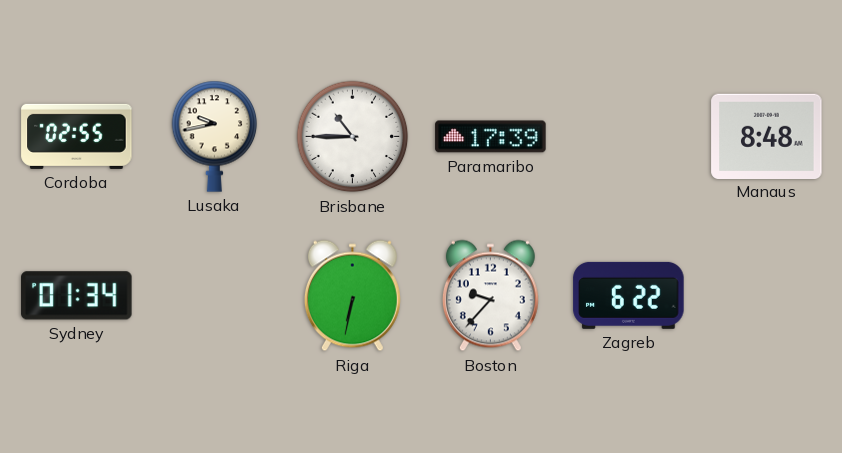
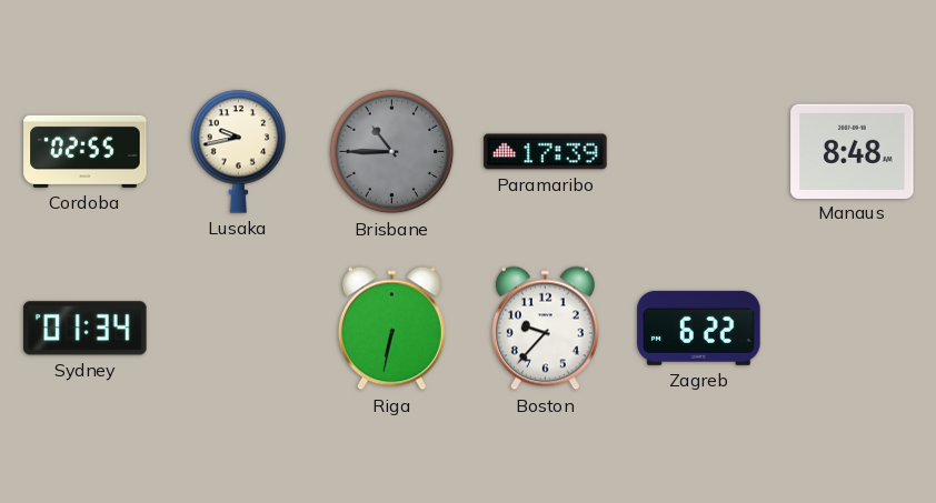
Brisbane dial: white -> grey (392, 152)
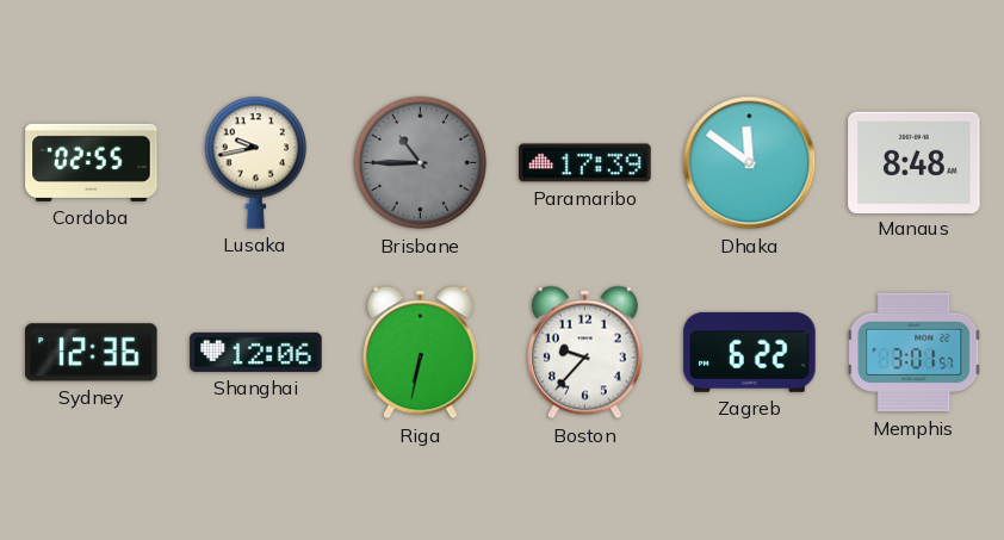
Dhaka: none -> 11:51 (750, 163)
Sydney: 01:34 -> 12:36 (92, 353)
Shanghai: none -> 12:06 (256, 352)
Memphis: none -> 3:01 (915, 353)
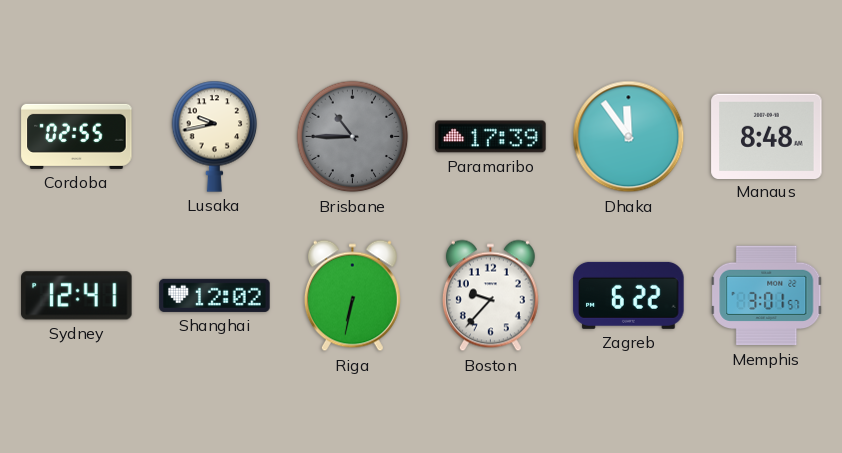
Dhaka: 11:51 -> 11:54 (629, 137)
Sydney: 12:36 -> 12:41 (77, 296)
Shanghai: 12:06 -> 12:02 (215, 295)
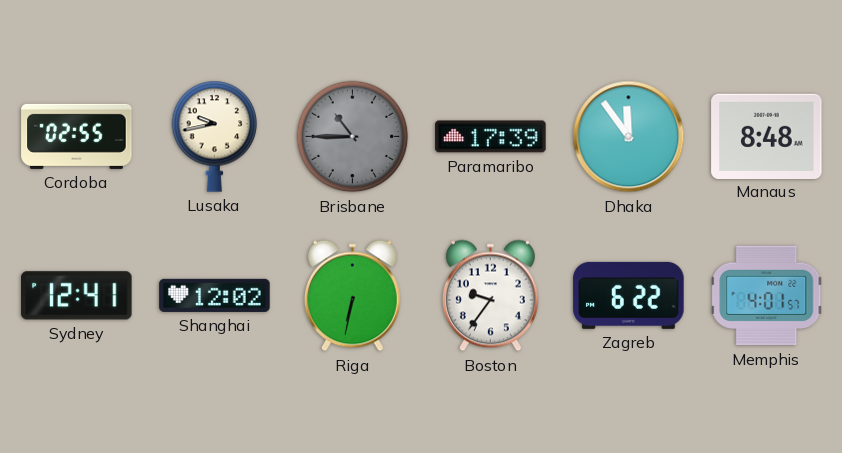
Boston: 9:37 -> 9:36 (490, 296)
Memphis: 3:01 -> 4:01 (767, 296)
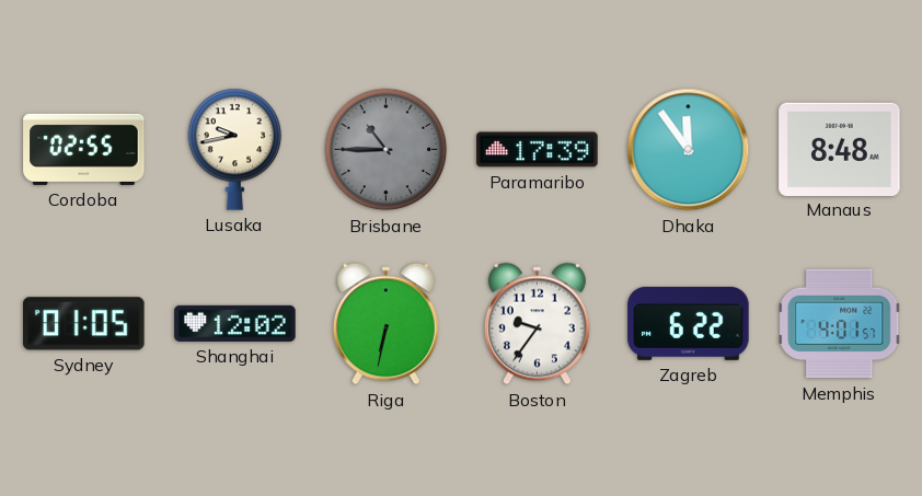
Sydney: 12:41 -> 01:05 (84, 324)
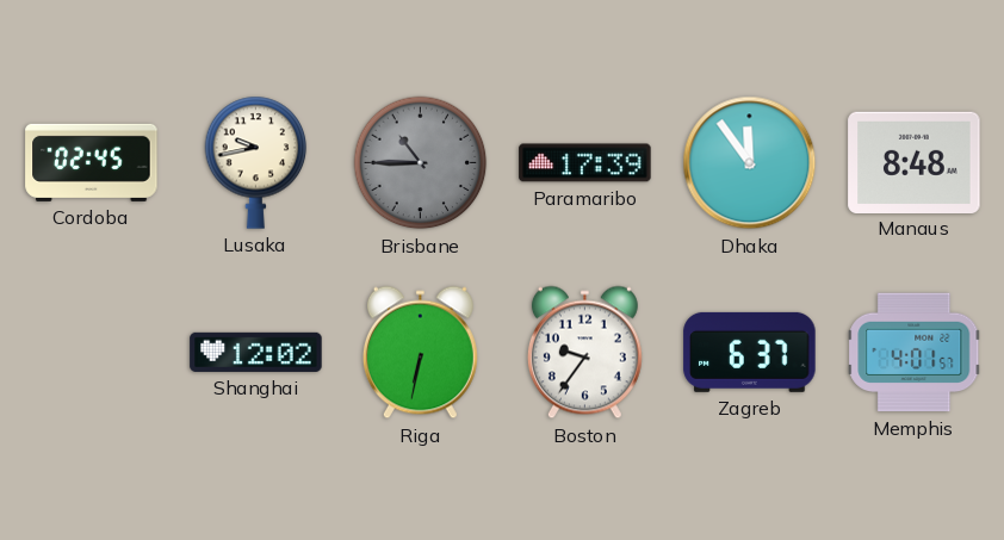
Cordoba: 02:55 -> 02:45 (92, 162)
Sydney: 01:05 -> none (84, 324)
Zagreb: 6:22 -> 6:37 (750, 352)
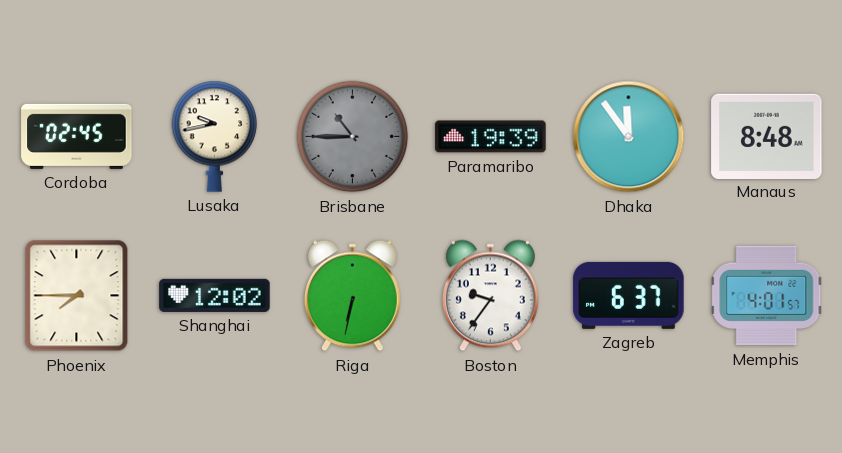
Paramaribo: 17:39 -> 19:39 (491, 137)
Phoenix: none -> 7:45 (77, 296)
